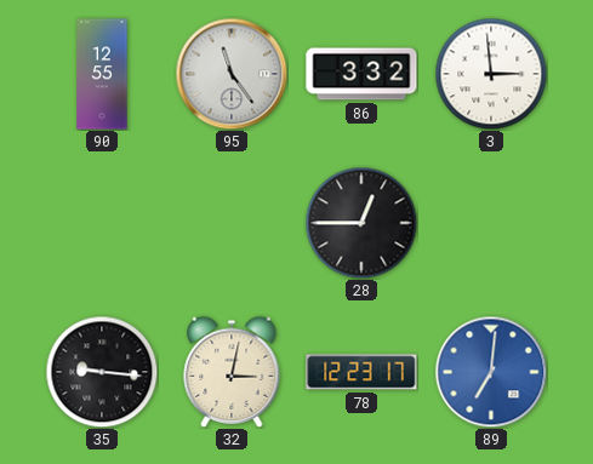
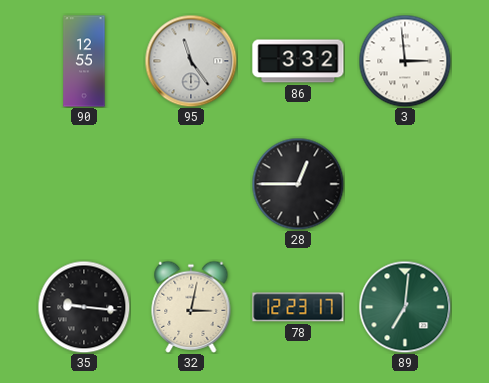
89 dial: blue -> green (405, 307)
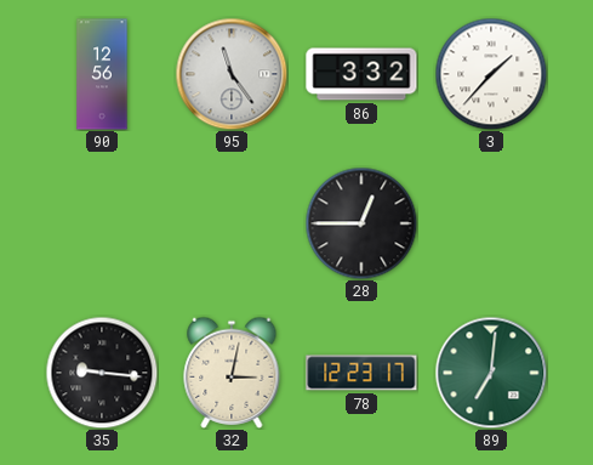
90: 12:55 -> 12:56 (102, 74)
3: 2:59 -> 1:37 (491, 74)
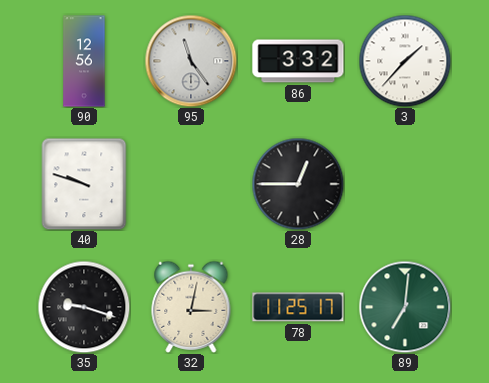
40: none -> 9:48 (84, 184)
35: 9:16 -> 9:18 (84, 307)
78: 12:23 -> 11:25 (298, 307)
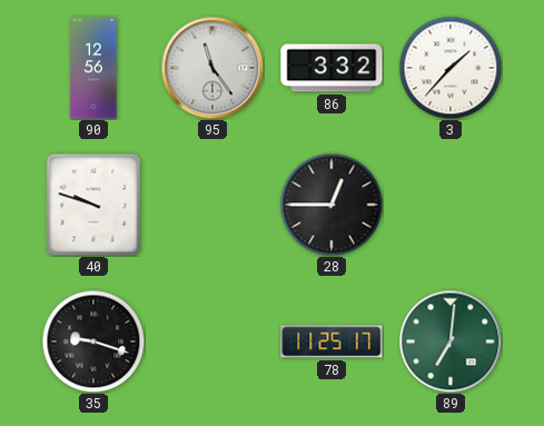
32: 3:02 -> none (191, 307)
